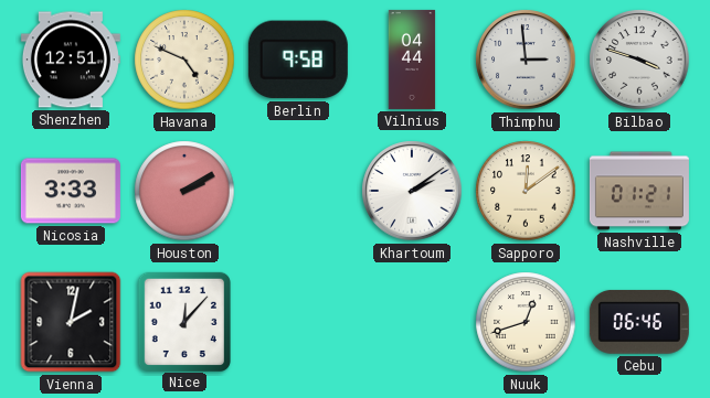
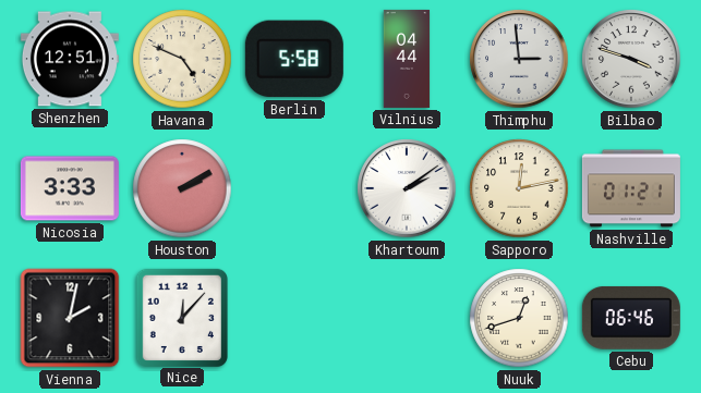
Berlin: 9:58 -> 5:58 (294, 59)
Sapporo: 12:09 -> 12:13 (519, 188)
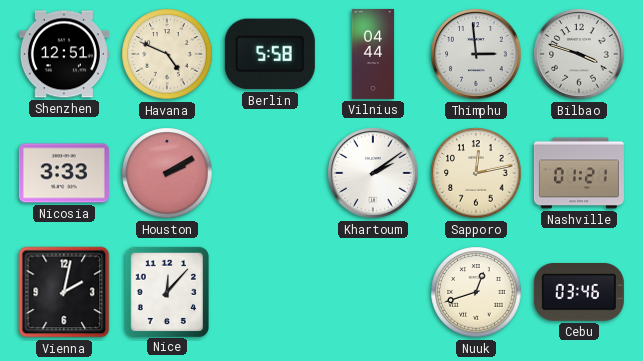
Cebu: 06:46 -> 03:46 (579, 292)
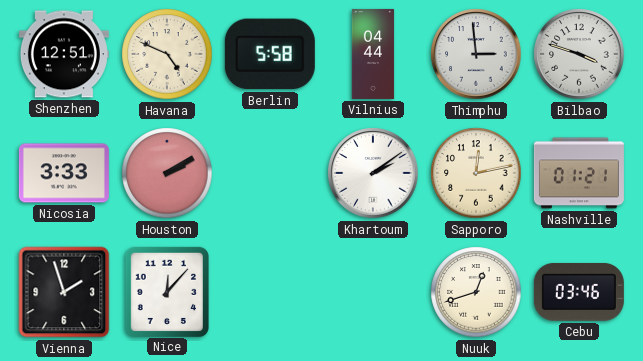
Vienna: 2:02 -> 1:57 (64, 292)
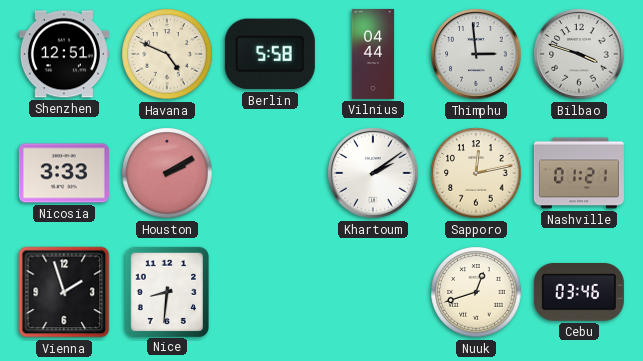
Nice: 12:07 -> 8:31 (167, 291)
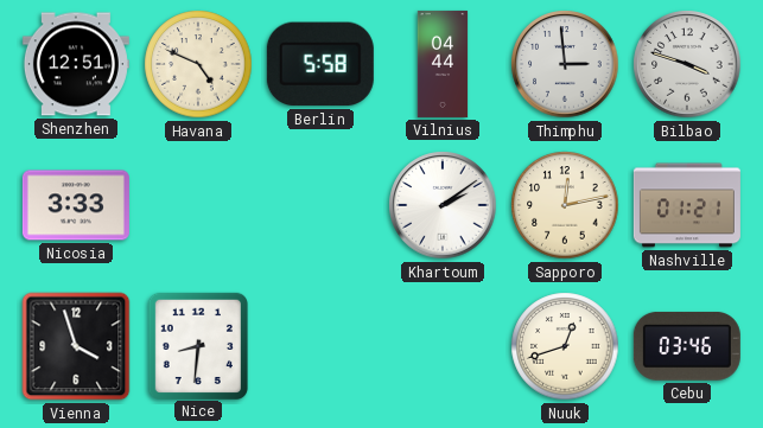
Houston: 2:10 -> none (167, 173)
Vienna: 1:57 -> 3:57 (76, 346)
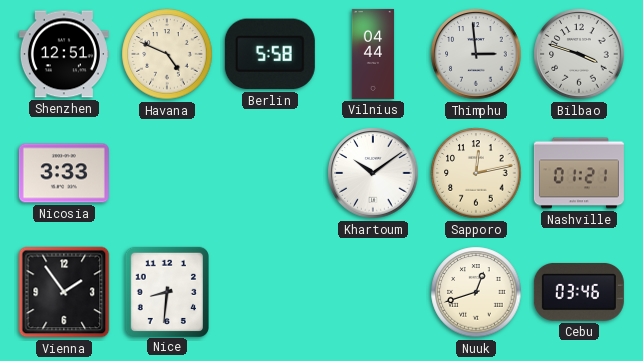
Khartoum: 2:09 -> 10:09 (373, 173)
Vienna: 3:57 -> 1:54 (64, 292)
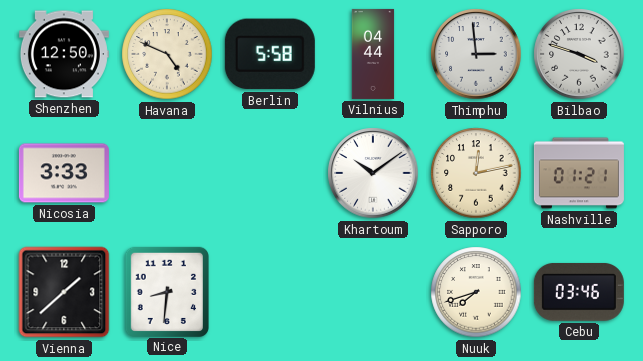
Shenzhen: 12:51 -> 12:50 (64, 54)
Vienna: 1:54 -> 1:38 (64, 292)
Nuuk: 12:42 -> 7:42 (476, 292)
